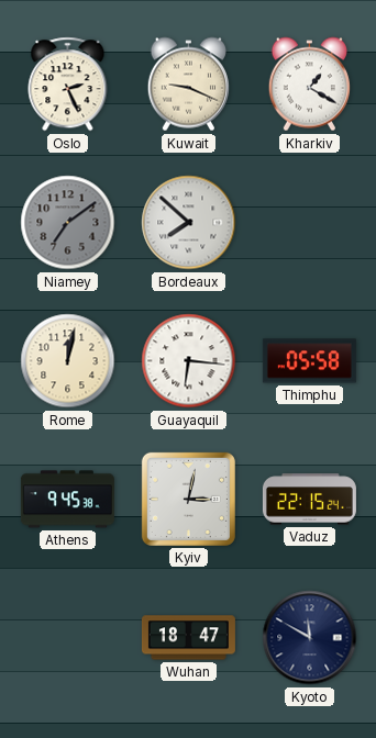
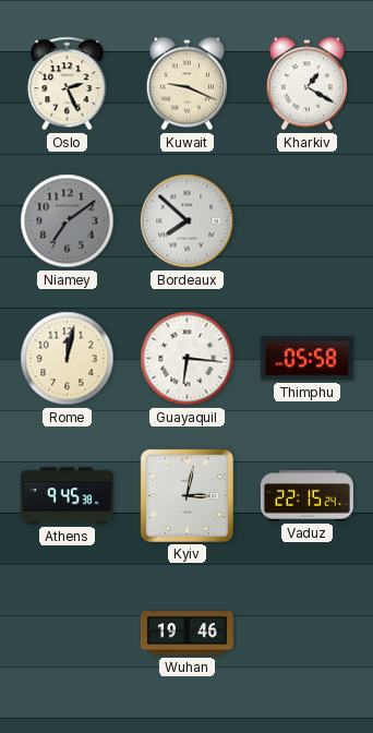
Wuhan: 18:47 -> 19:46 (186, 634)
Kyoto: 11:50 -> none (310, 638)
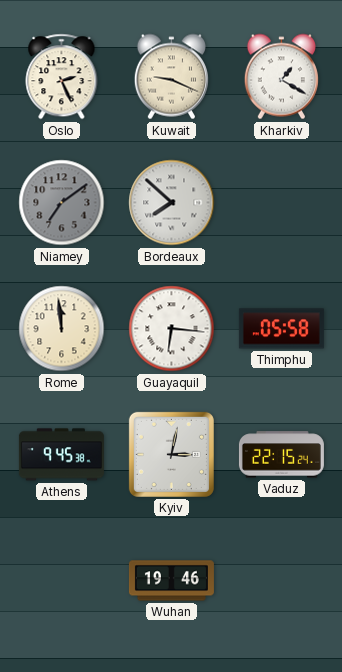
Rome: 12:02 -> 11:59 (62, 329)
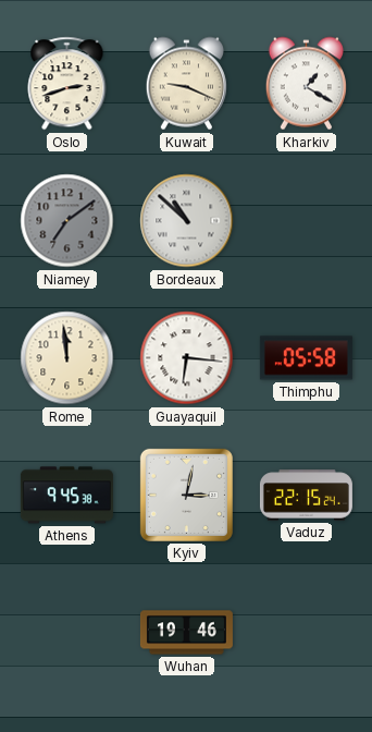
Oslo: 2:26 -> 2:42 (67, 84)
Bordeaux: 7:52 -> 10:52 (187, 221)
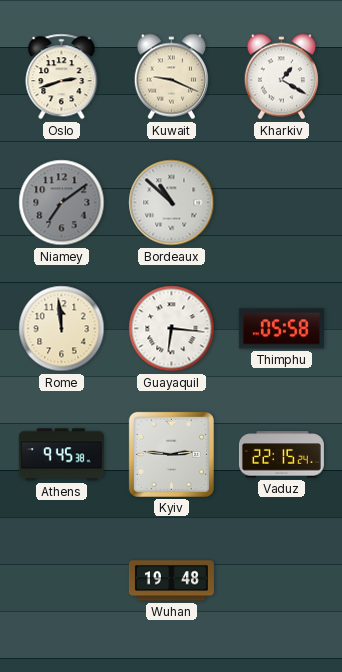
Kyiv: 3:02 -> 2:46 (171, 454)
Wuhan: 19:46 -> 19:48 (171, 581)
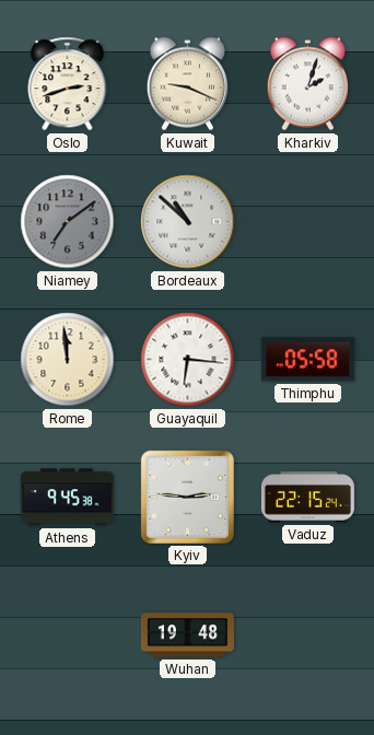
Kharkiv: 1:20 -> 2:03 (307, 84)
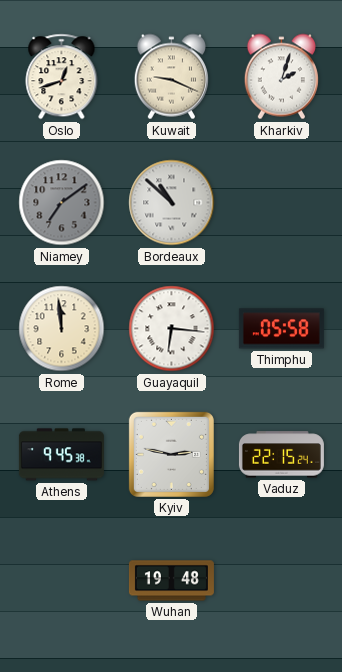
Oslo: 2:42 -> 12:42 (62, 77)
Kyiv: 2:46 -> 2:47 (171, 454)
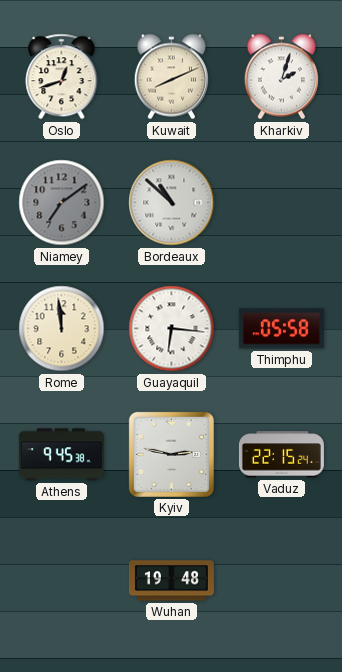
Kuwait: 9:19 -> 8:11 (171, 77)
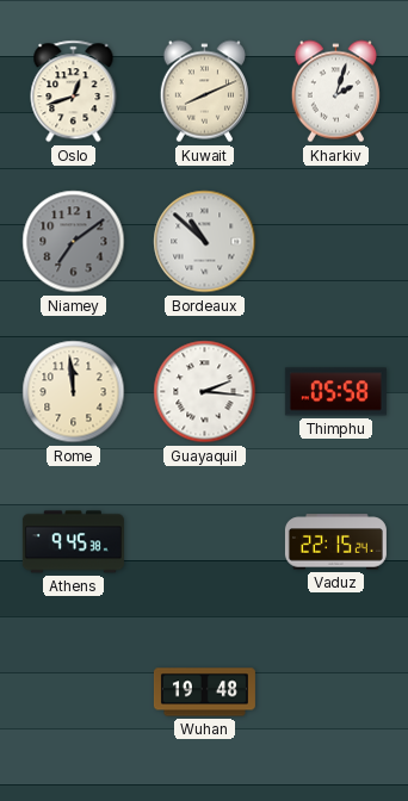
Guayaquil: 6:16 -> 2:16 (205, 392)
Kyiv: 2:47 -> none (171, 454)
